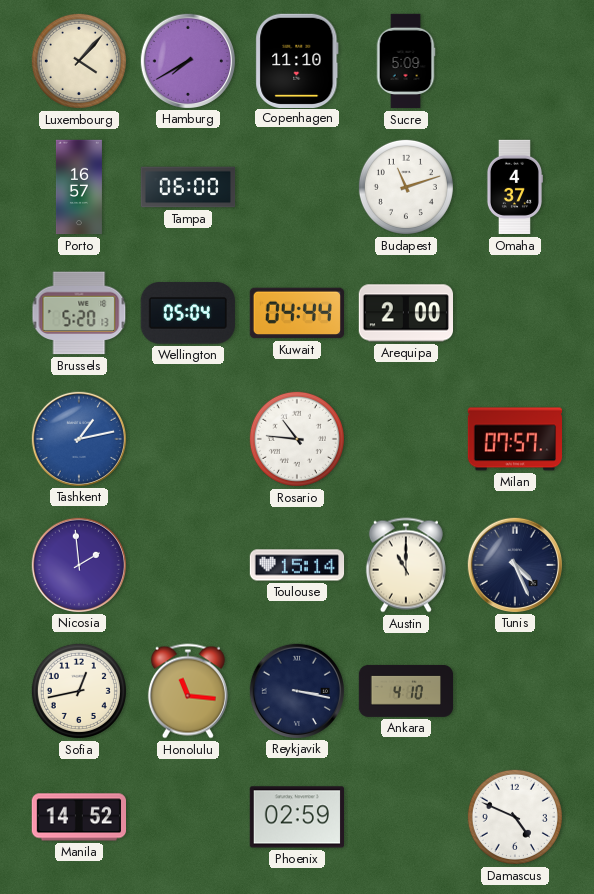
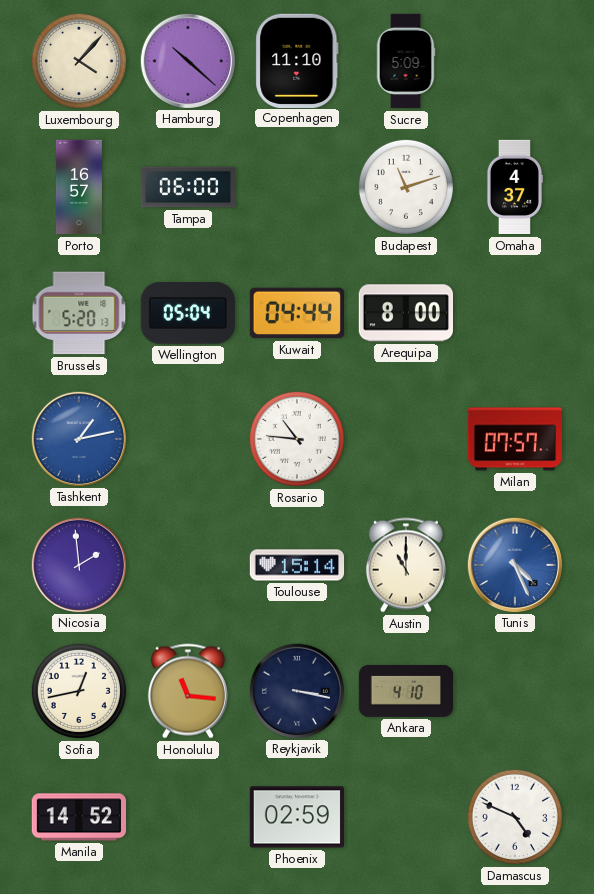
Hamburg: 7:40 -> 10:22 (187, 60)
Arequipa: 2:00 -> 8:00 (405, 313)
Tunis dial: navy -> blue (514, 564)
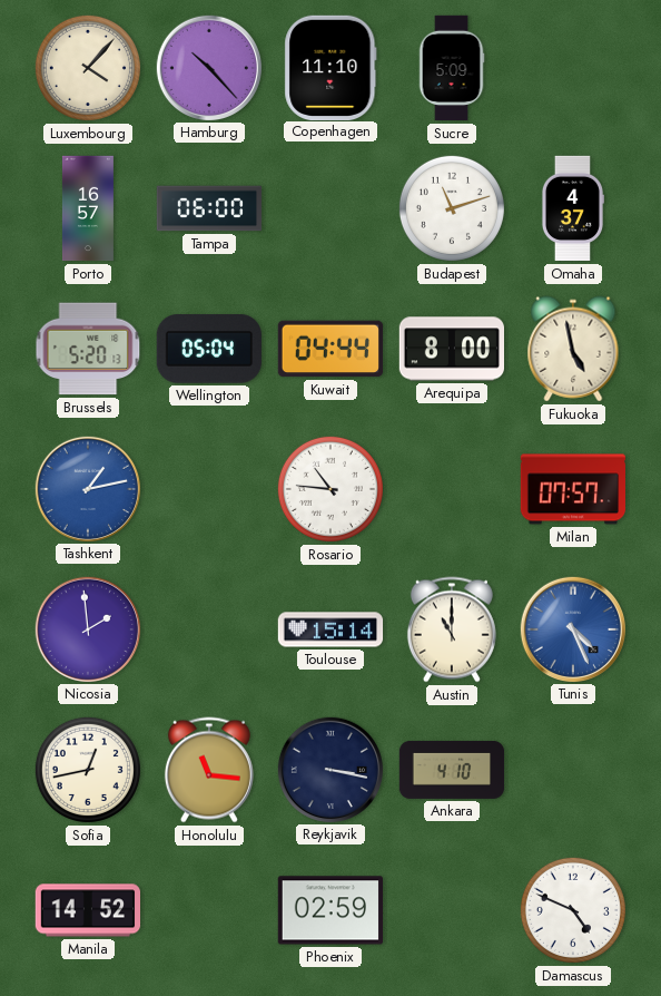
Hamburg: 10:22 -> 10:23 (208, 67)
Fukuoka: none -> 4:58 (573, 349)
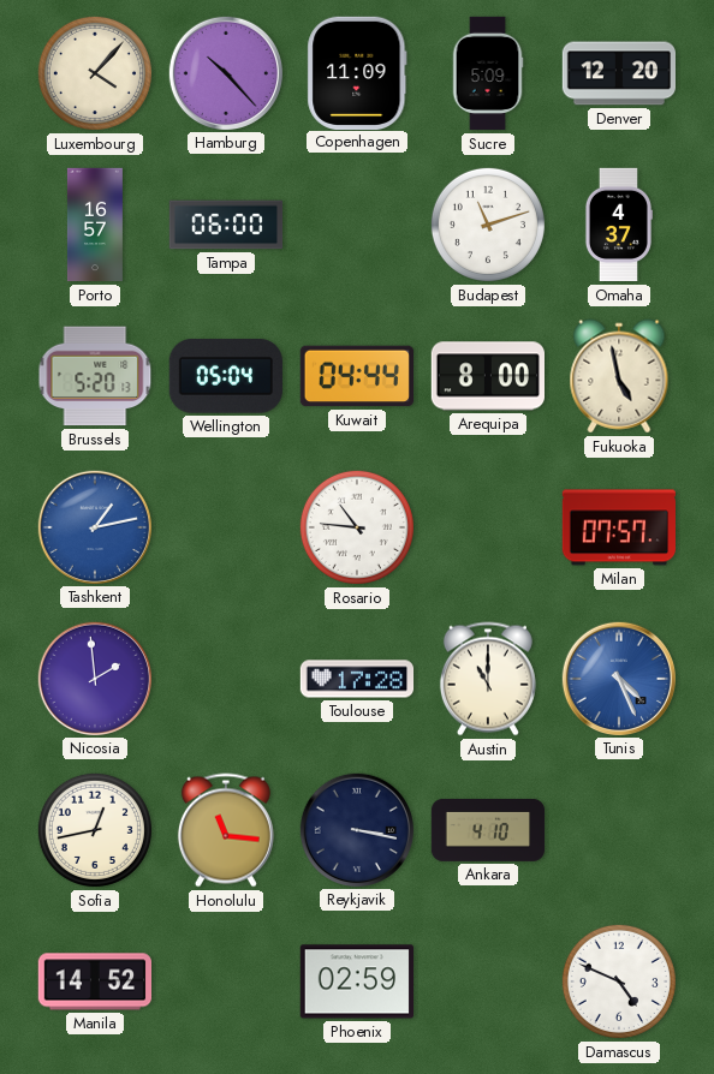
Copenhagen: 11:10 -> 11:09 (357, 72)
Denver: none -> 12:20 (618, 73)
Toulouse: 15:14 -> 17:28 (357, 679)
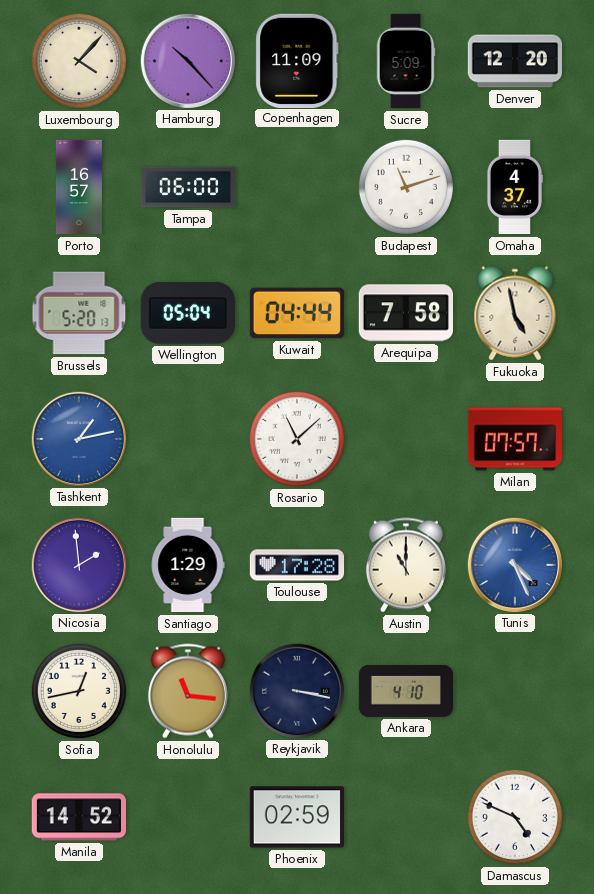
Arequipa: 8:00 -> 7:58 (405, 313)
Rosario: 10:46 -> 11:08 (297, 439)
Santiago: none -> 1:29 (188, 565)
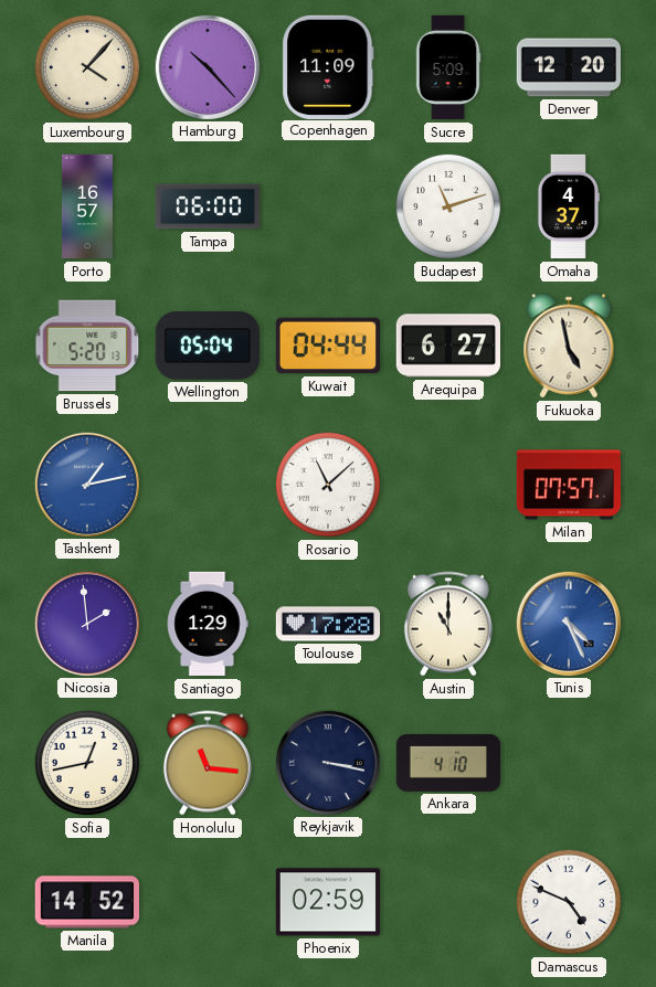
Arequipa: 7:58 -> 6:27 (447, 346)
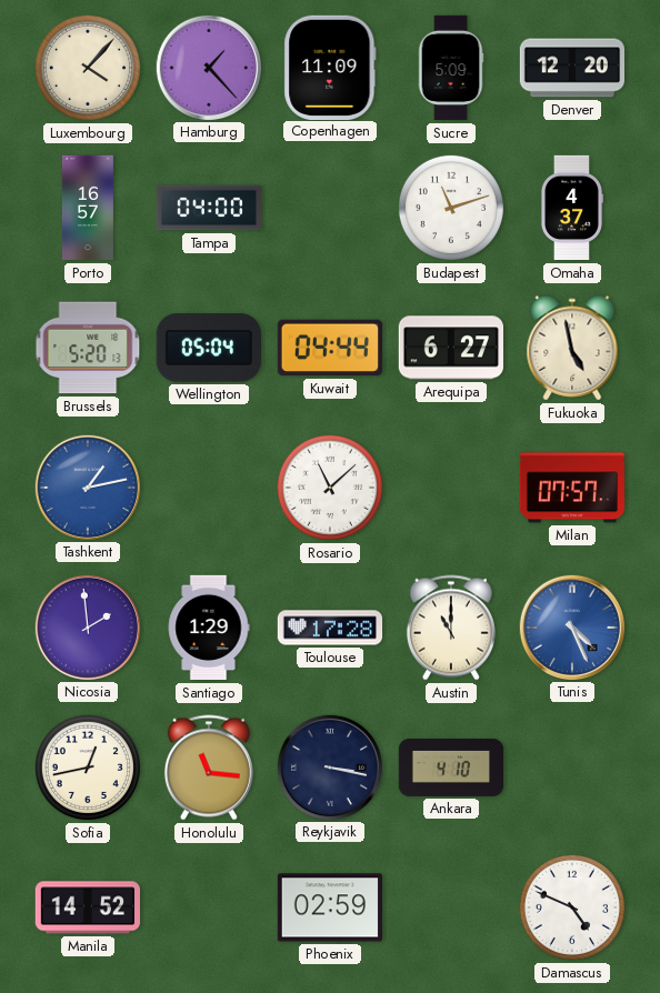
Hamburg: 10:23 -> 1:23 (208, 67)
Tampa: 06:00 -> 04:00 (209, 208)
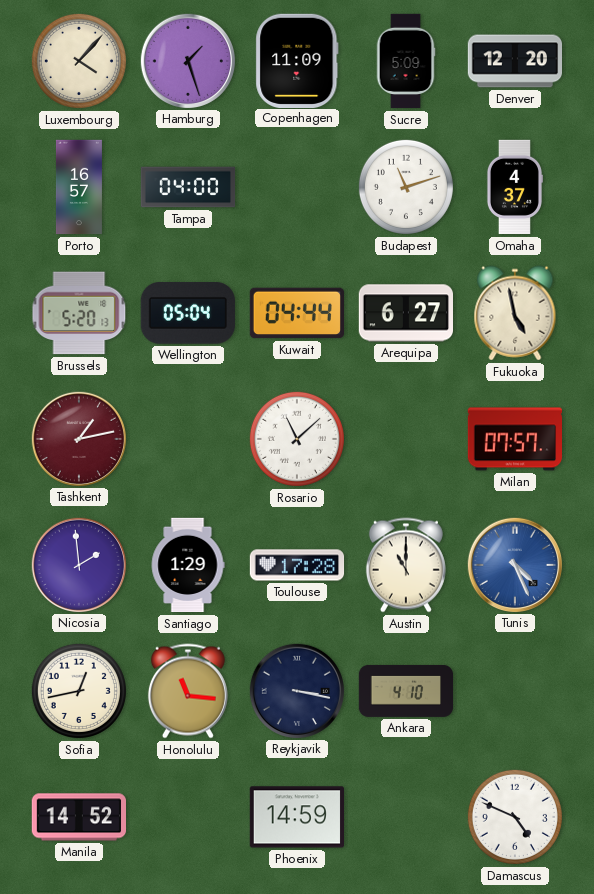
Hamburg: 1:23 -> 1:27 (187, 60)
Tashkent dial: blue -> burgundy (78, 438)
Phoenix: 02:59 -> 14:59 (296, 817)
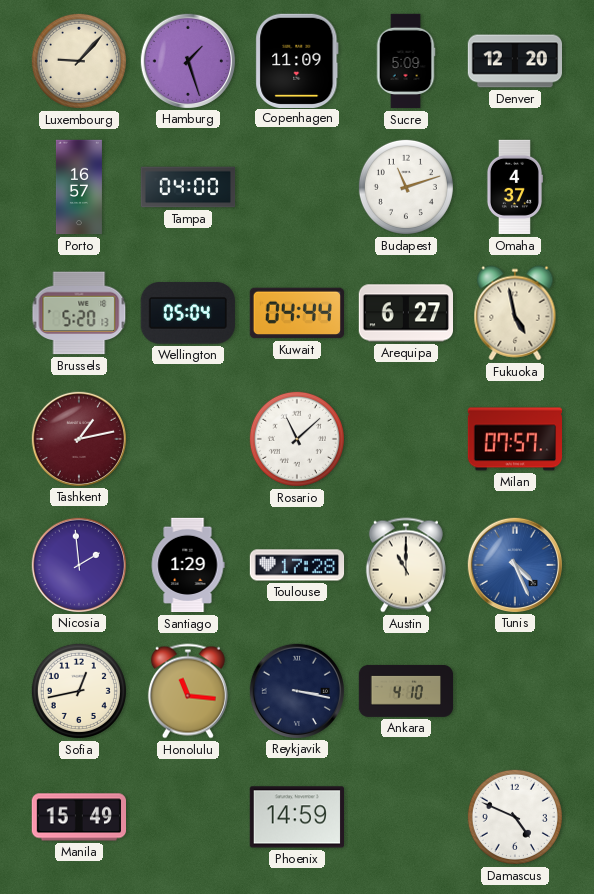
Luxembourg: 4:07 -> 9:07 (79, 61)
Manila: 14:52 -> 15:49 (78, 817)
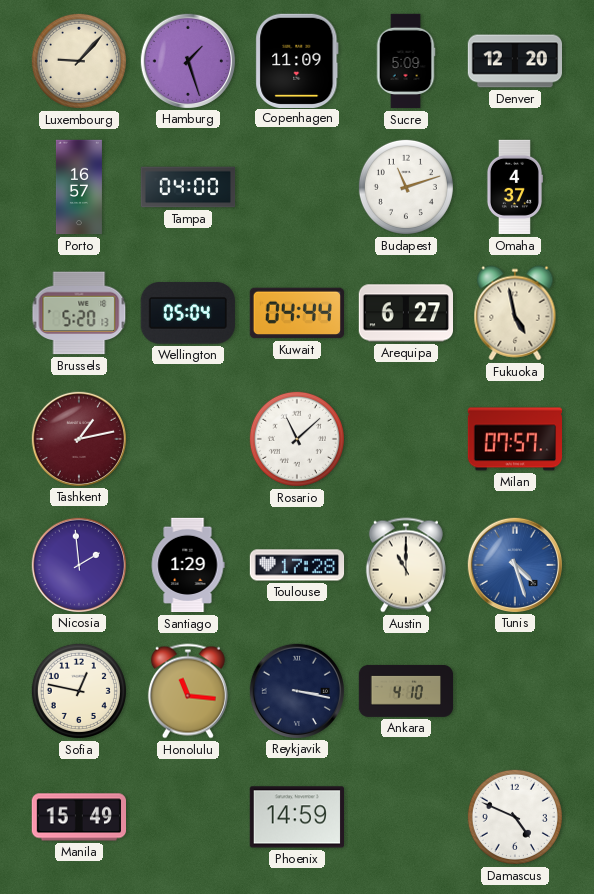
Tunis: 4:26 -> 4:27 (514, 564)
Sofia: 12:43 -> 12:47 (79, 691)
